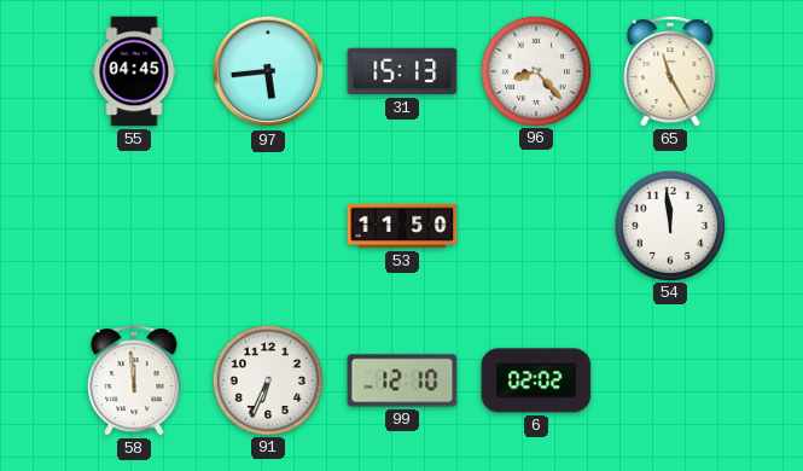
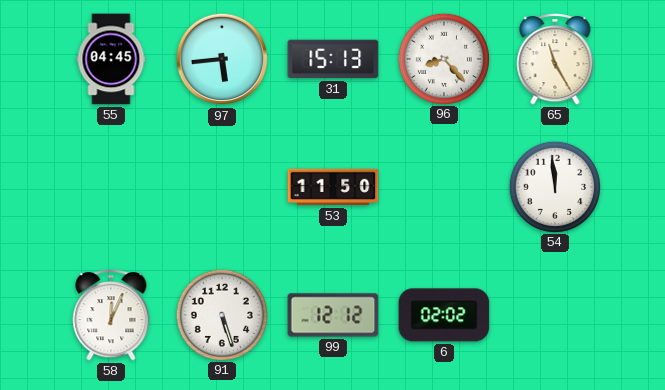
58: 11:59 -> 12:04 (111, 316)
91: 6:34 -> 5:27 (221, 314)
99: 12:10 -> 12:12 (333, 315)
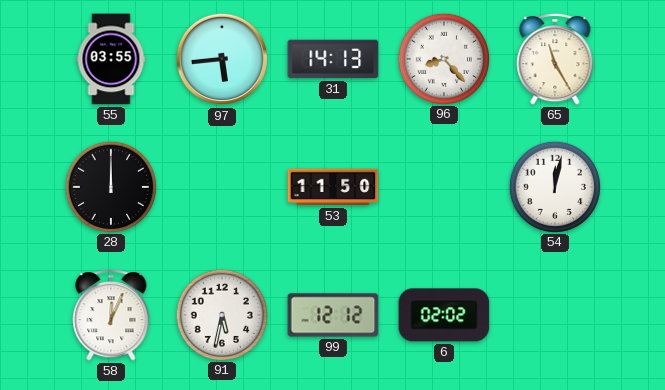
55: 04:45 -> 03:55 (111, 59)
31: 15:13 -> 14:13 (333, 59)
28: none -> 12:00 (110, 186)
54: 11:59 -> 12:02 (554, 186)
91: 5:27 -> 5:32 (221, 314)
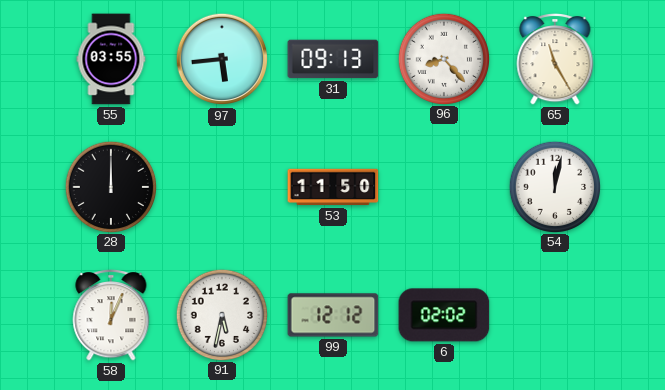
31: 14:13 -> 09:13 (333, 59)
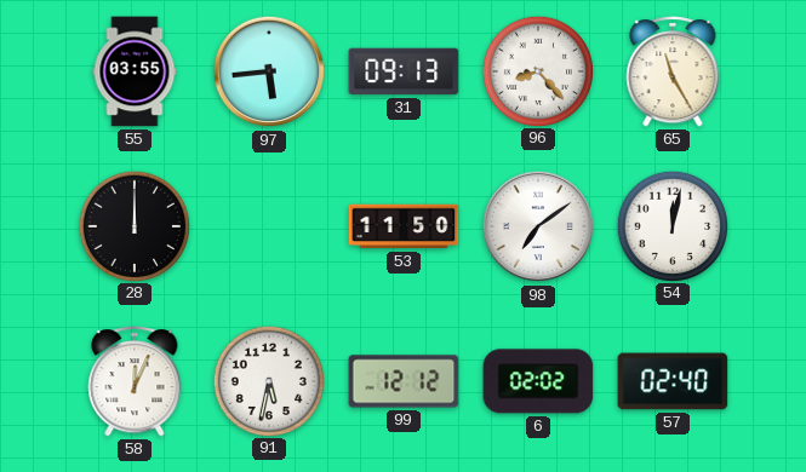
98: none -> 7:09 (538, 226)
57: none -> 02:40 (673, 381)
